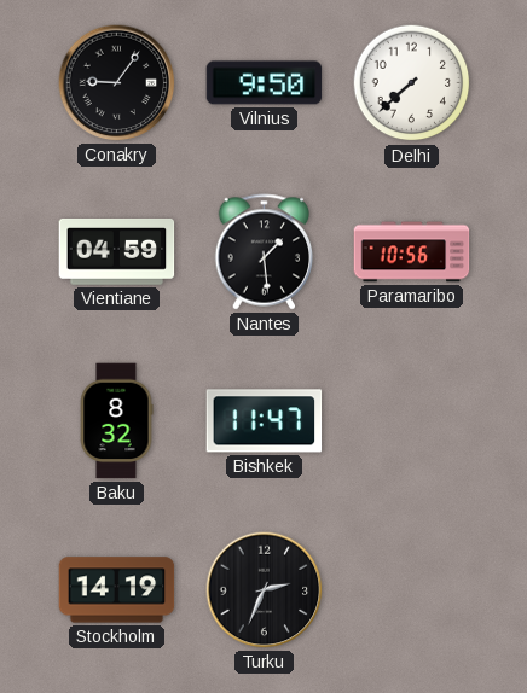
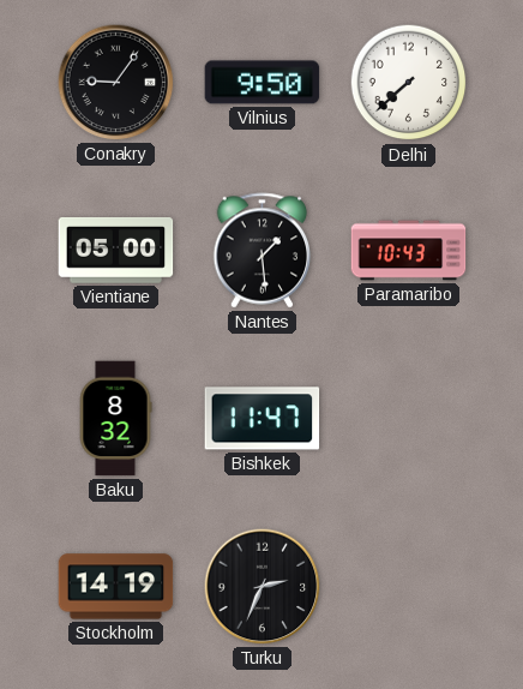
Vientiane: 04:59 -> 05:00 (116, 251)
Paramaribo: 10:56 -> 10:43 (409, 251)
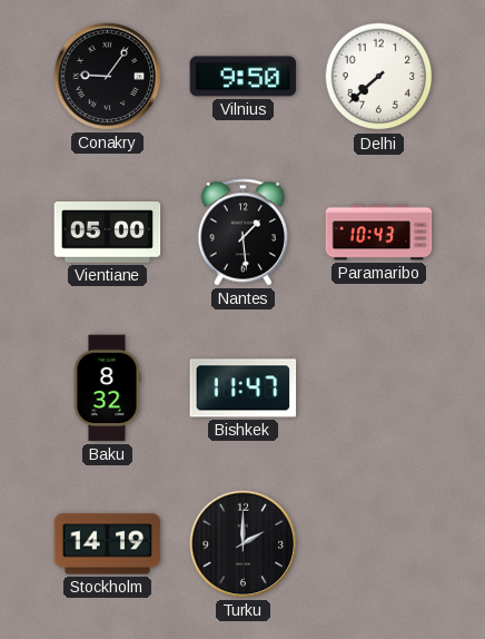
Turku: 2:34 -> 2:00 (244, 544)
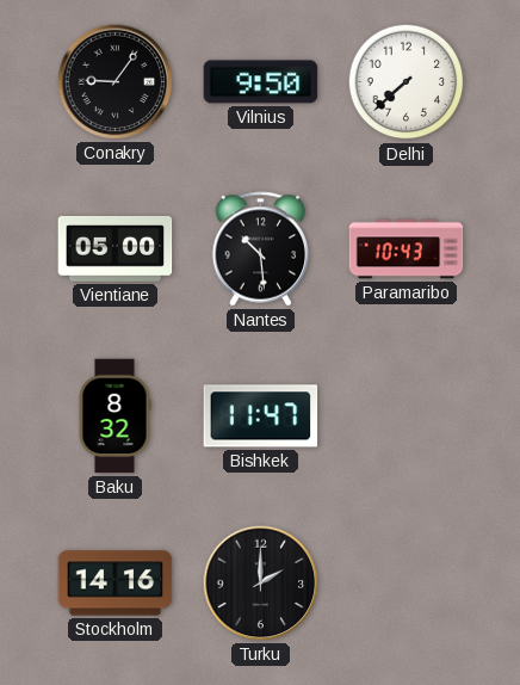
Nantes: 1:29 -> 10:29 (261, 249)
Stockholm: 14:19 -> 14:16 (116, 584)
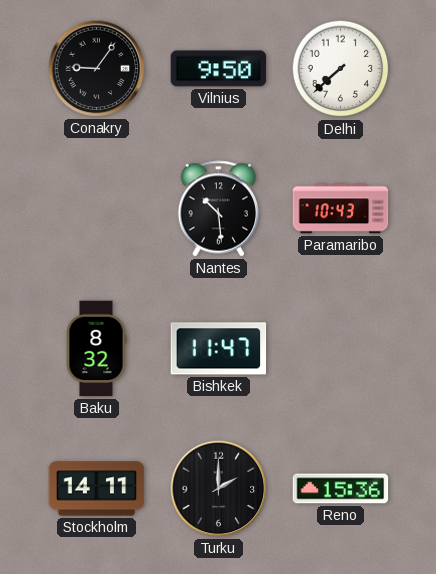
Vientiane: 05:00 -> none (116, 249)
Stockholm: 14:16 -> 14:11 (97, 489)
Reno: none -> 15:36 (341, 489)
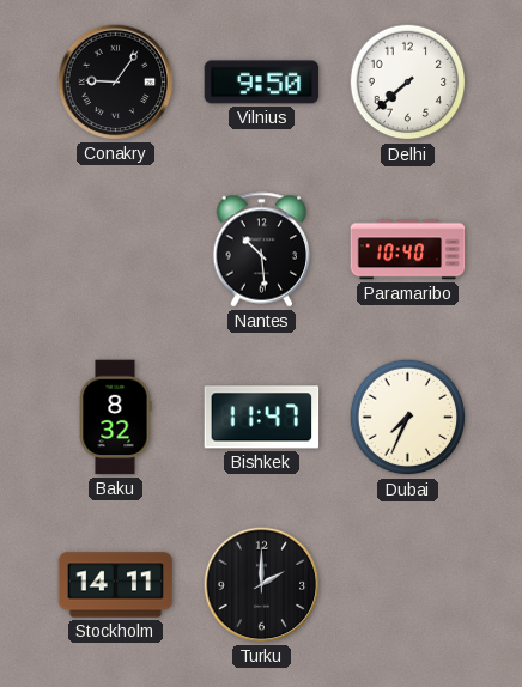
Paramaribo: 10:43 -> 10:40 (408, 250)
Dubai: none -> 7:34 (408, 418)
Reno: 15:36 -> none (341, 489)
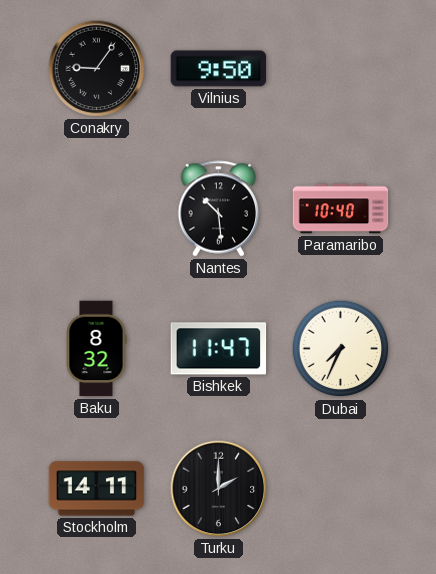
Delhi: 7:38 -> none (408, 83)
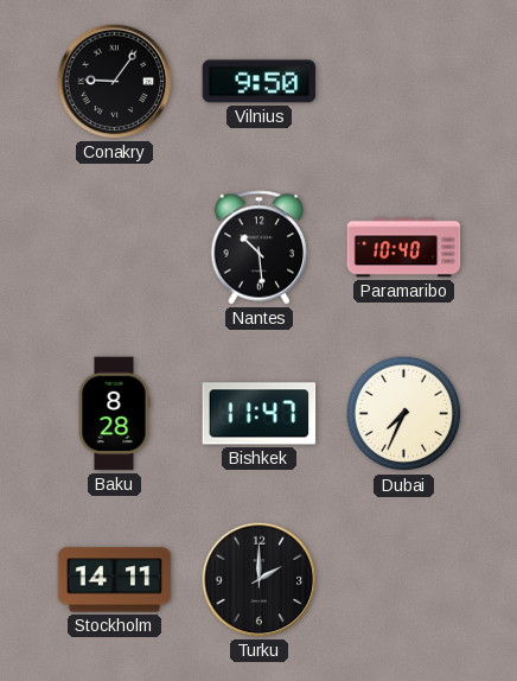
Baku: 8:32 -> 8:28 (114, 414)
